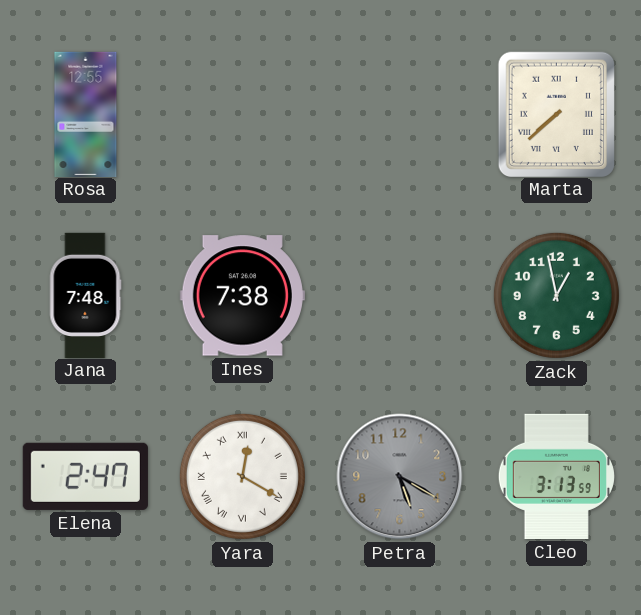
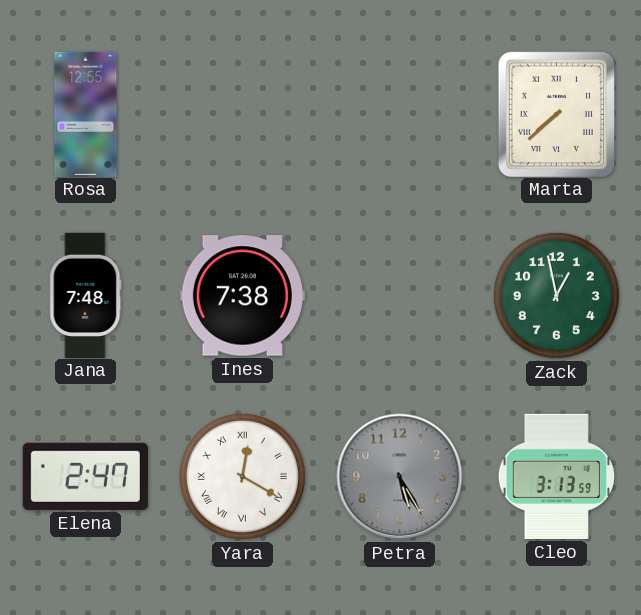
Petra: 5:20 -> 5:25 (400, 477)
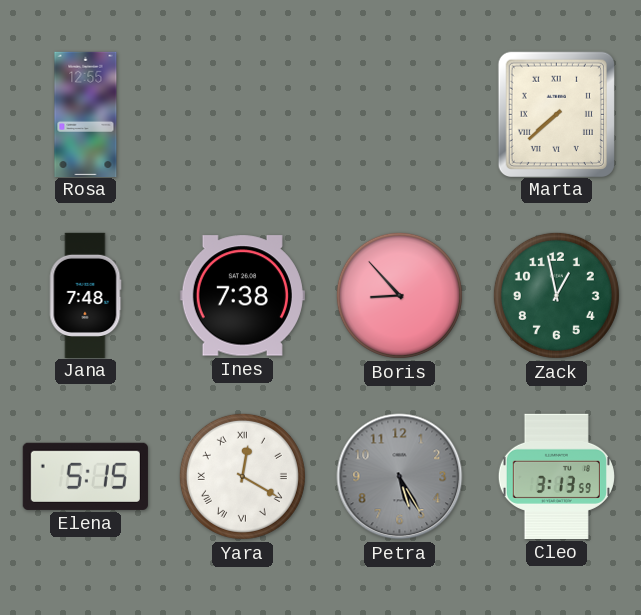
Boris: none -> 8:53 (399, 295)
Elena: 2:47 -> 5:15 (85, 476)
